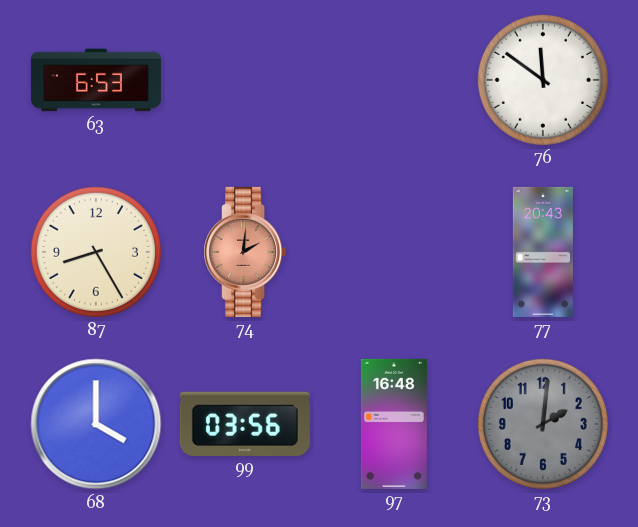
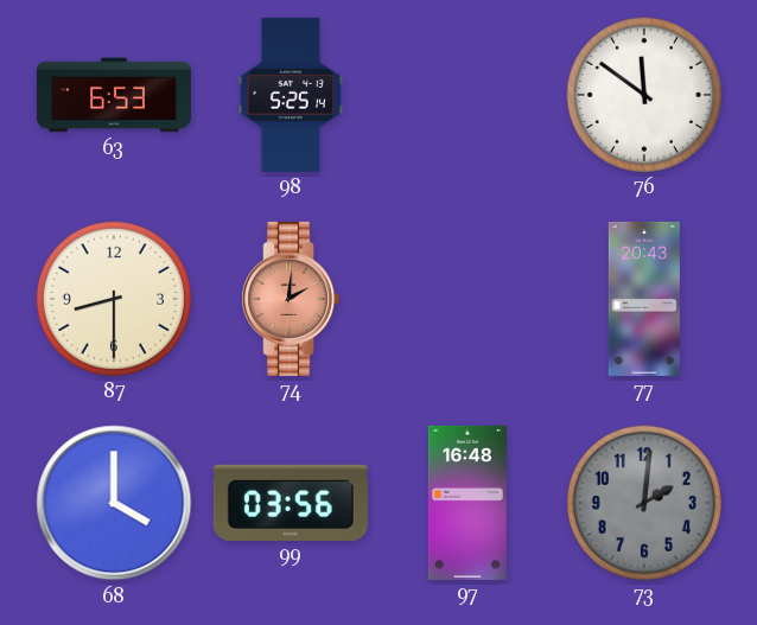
98: none -> 5:25 (291, 95)
87: 8:25 -> 8:30 (114, 299)
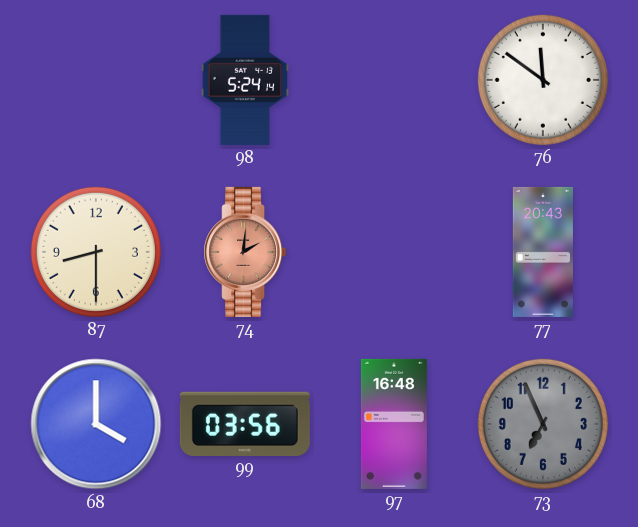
63: 6:53 -> none (114, 95)
98: 5:25 -> 5:24 (245, 80)
73: 2:01 -> 6:56 (543, 424)
